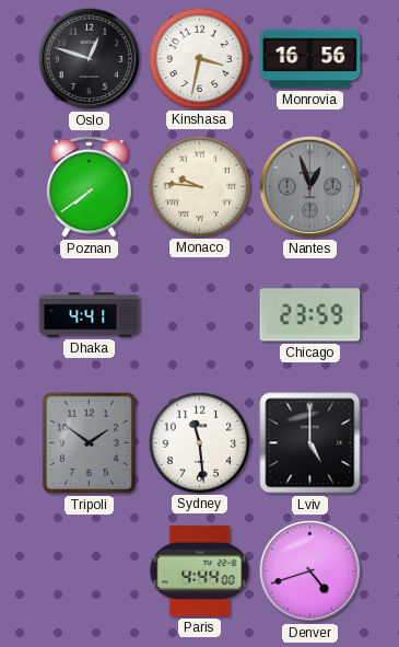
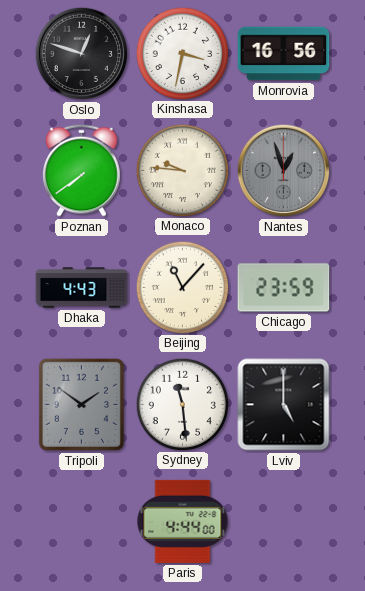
Dhaka: 4:41 -> 4:43 (82, 288)
Beijing: none -> 11:07 (182, 287)
Denver: 4:42 -> none (310, 571)
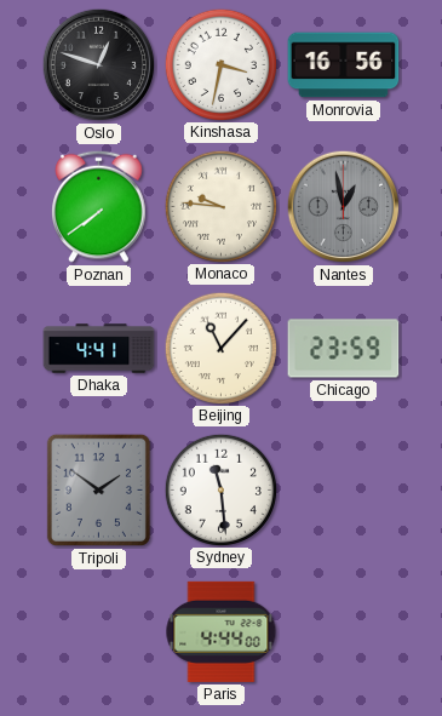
Nantes: 12:57 -> 12:58 (344, 207)
Dhaka: 4:43 -> 4:41 (99, 349)
Lviv: 5:00 -> none (284, 405)
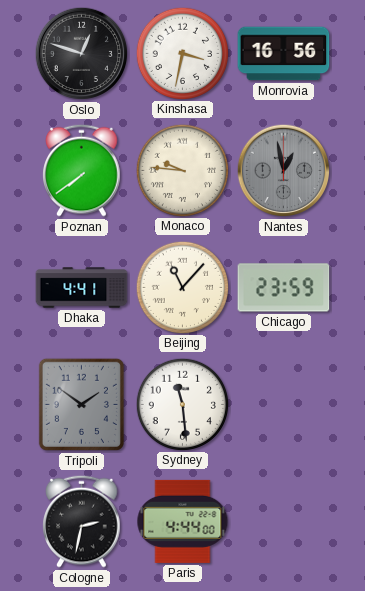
Cologne: none -> 2:32 (82, 521)
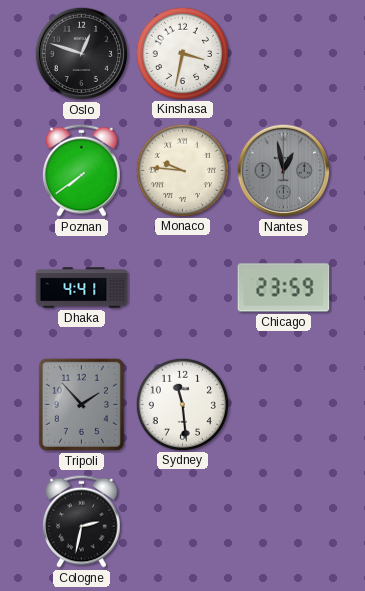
Monrovia: 16:56 -> none (284, 54)
Beijing: 11:07 -> none (182, 287)
Tripoli: 1:51 -> 1:53 (81, 404)
Paris: 4:44 -> none (183, 521)
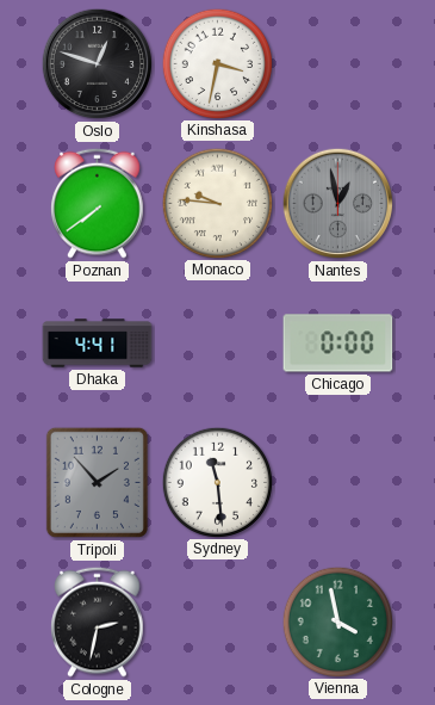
Chicago: 23:59 -> 0:00 (338, 344)
Vienna: none -> 3:58 (337, 621)
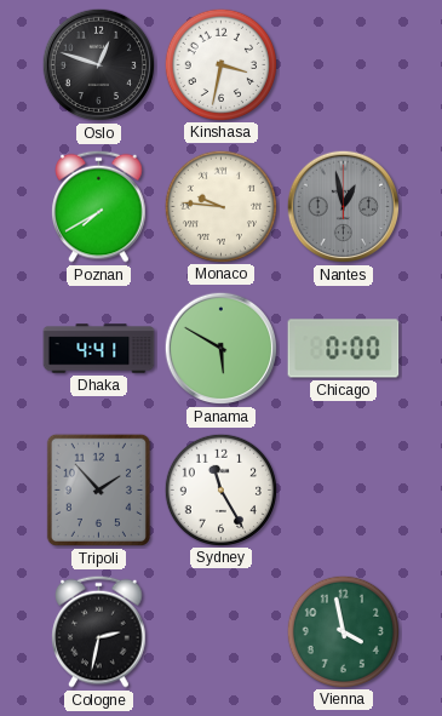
Poznan: 7:39 -> 7:40 (99, 206)
Panama: none -> 5:50 (222, 349)
Sydney: 11:29 -> 11:25 (220, 489)
